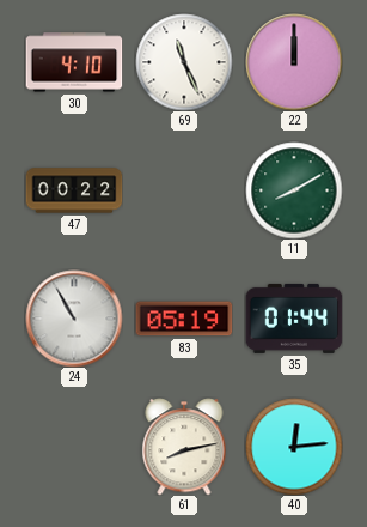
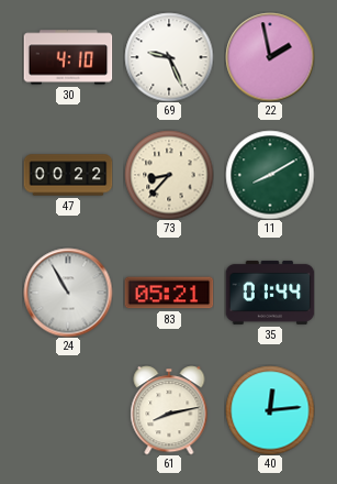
69: 11:26 -> 9:26 (169, 57)
22: 12:00 -> 1:58 (270, 57)
73: none -> 8:37 (169, 175)
83: 05:19 -> 05:21 (169, 293)
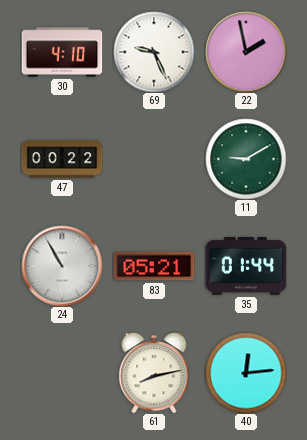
73: 8:37 -> none (169, 175)
11: 8:10 -> 9:10 (246, 159)
